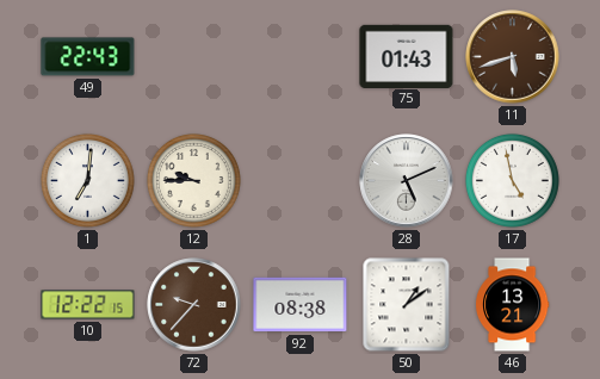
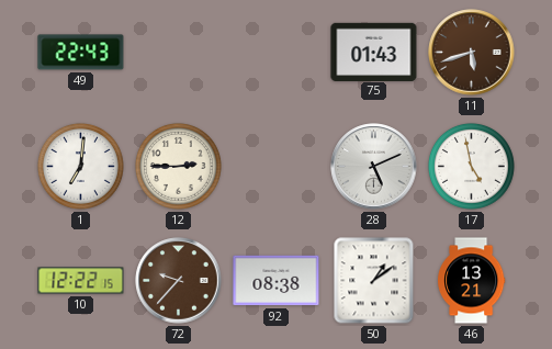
12: 9:45 -> 2:45 (178, 166)
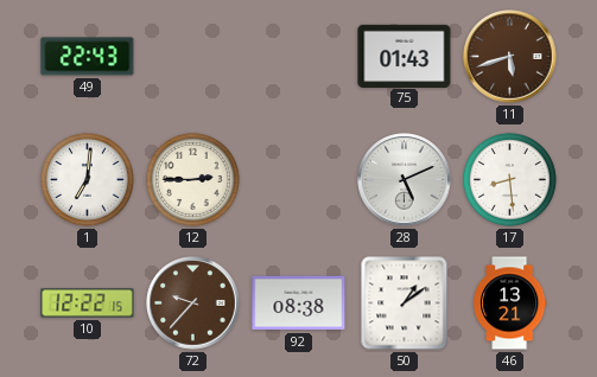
17: 4:58 -> 8:29 (509, 179)
